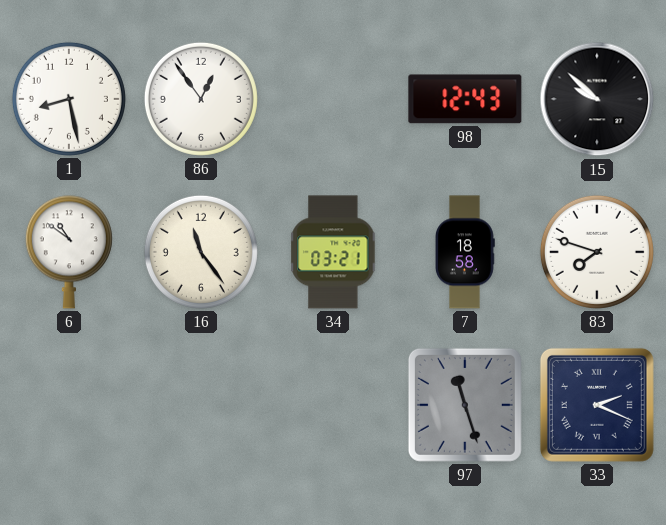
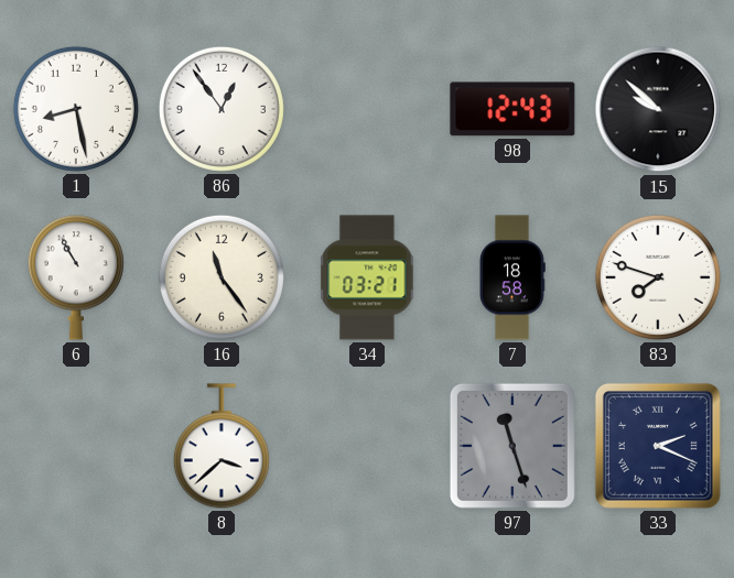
6: 10:51 -> 10:55 (76, 277)
8: none -> 3:38 (222, 446)
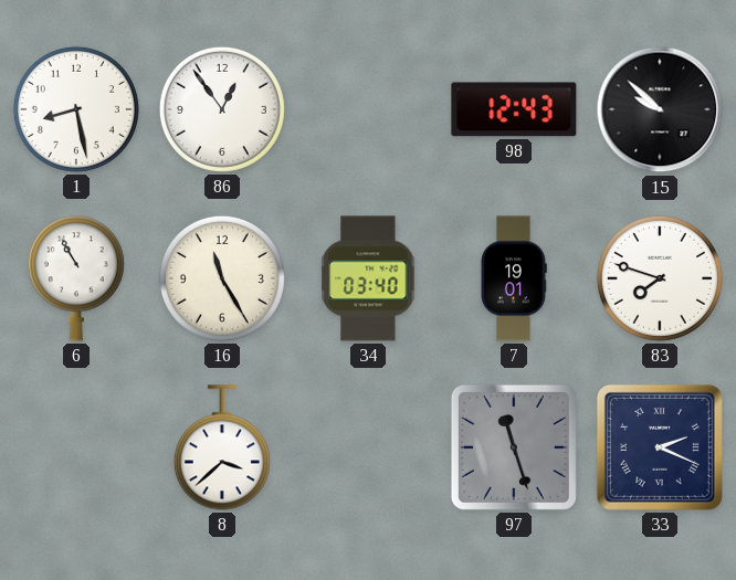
16: 11:24 -> 11:25 (222, 278)
34: 03:21 -> 03:40 (368, 278)
7: 18:58 -> 19:01 (514, 278)
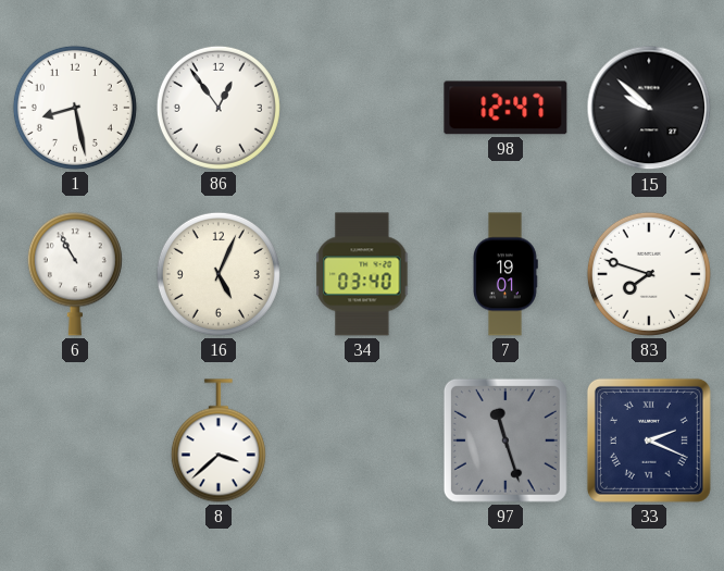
98: 12:43 -> 12:47 (505, 108)
16: 11:25 -> 5:04 (219, 274)
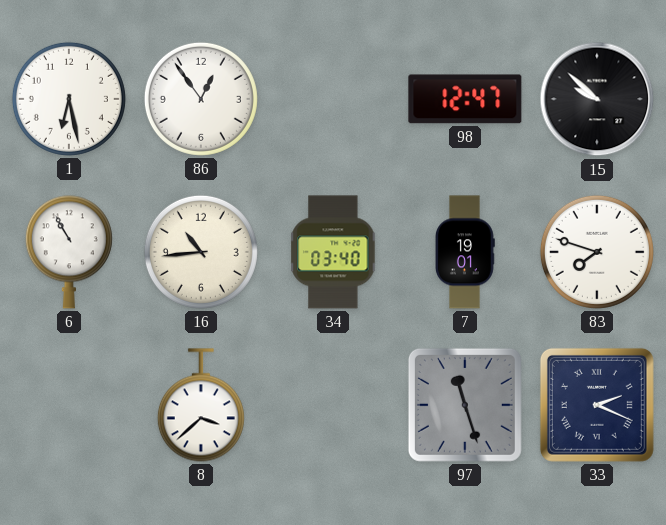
1: 8:28 -> 6:28 (69, 99)
16: 5:04 -> 10:44 (201, 252)
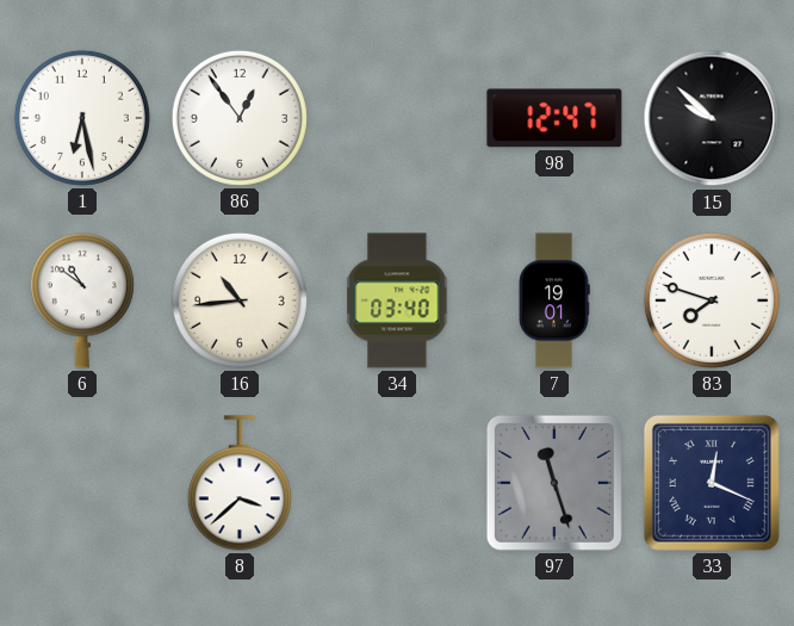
6: 10:55 -> 10:51 (82, 300)
33: 2:19 -> 12:19 (712, 483)
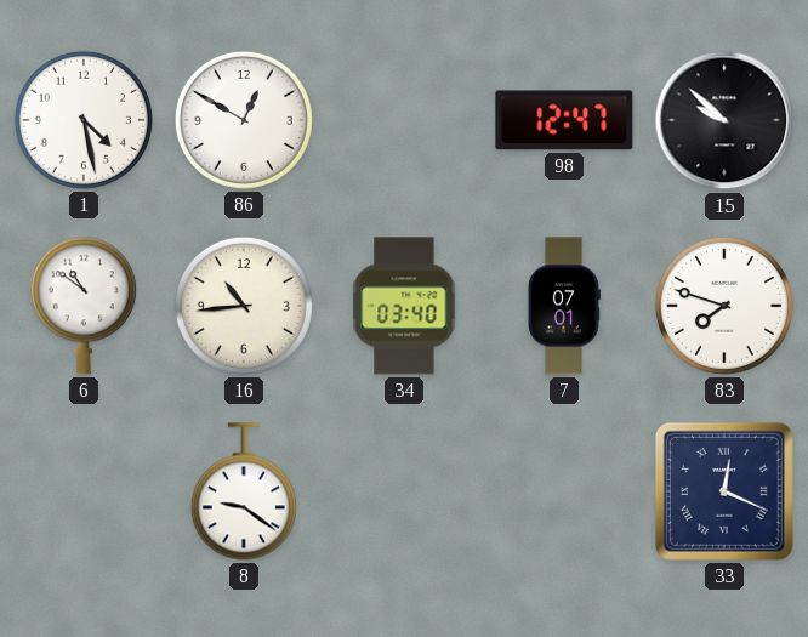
1: 6:28 -> 4:28 (84, 120)
86: 12:54 -> 12:50 (244, 120)
7: 19:01 -> 07:01 (564, 306)
8: 3:38 -> 9:21 (244, 491)
97: 11:27 -> none (554, 483)
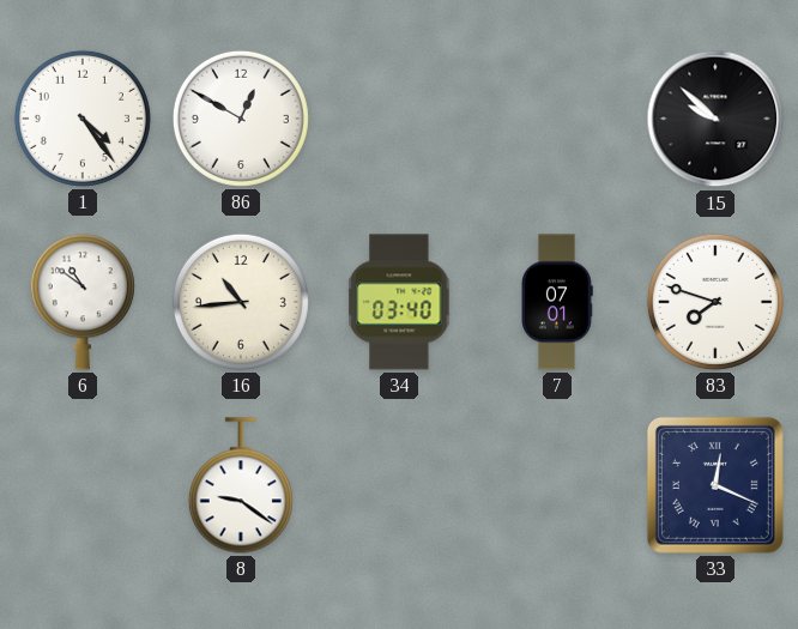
1: 4:28 -> 4:24 (83, 119)
98: 12:47 -> none (564, 120)
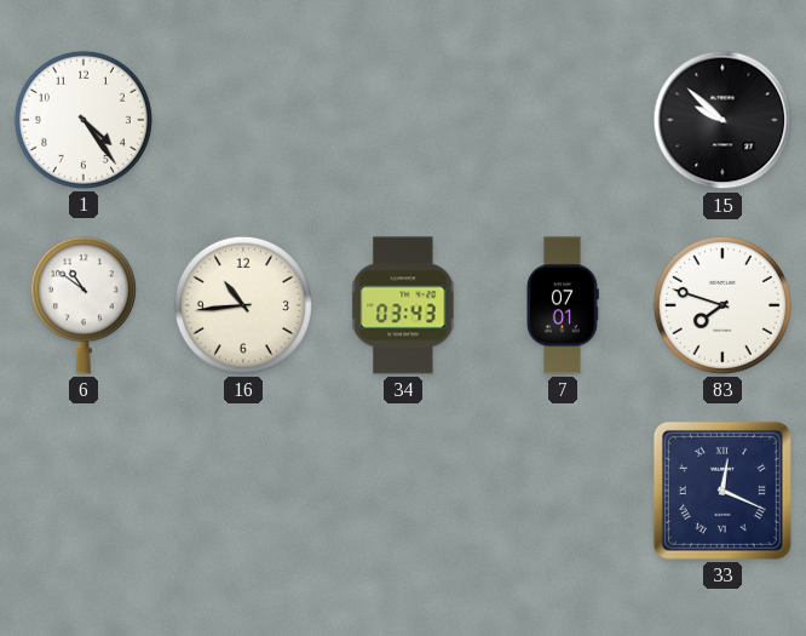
86: 12:50 -> none (241, 119)
34: 03:40 -> 03:43 (403, 305)
8: 9:21 -> none (241, 485)
